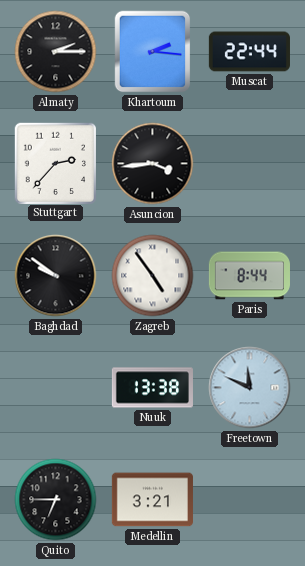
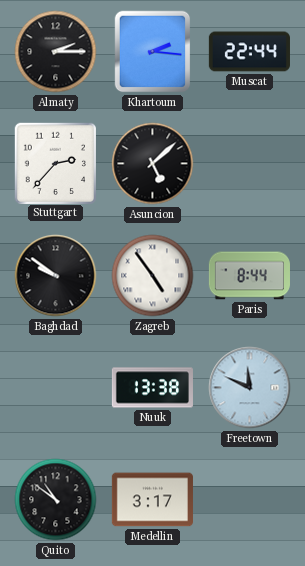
Asuncion: 3:44 -> 5:08 (153, 164)
Quito: 6:45 -> 10:51 (56, 500)
Medellin: 3:21 -> 3:17 (152, 500)
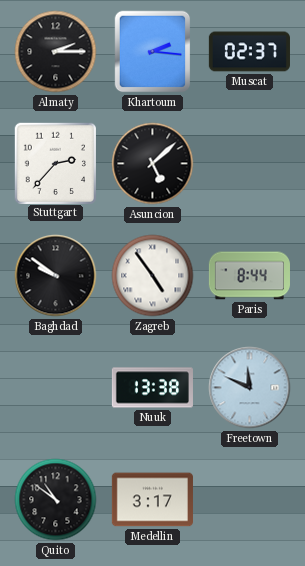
Muscat: 22:44 -> 02:37 (249, 52)
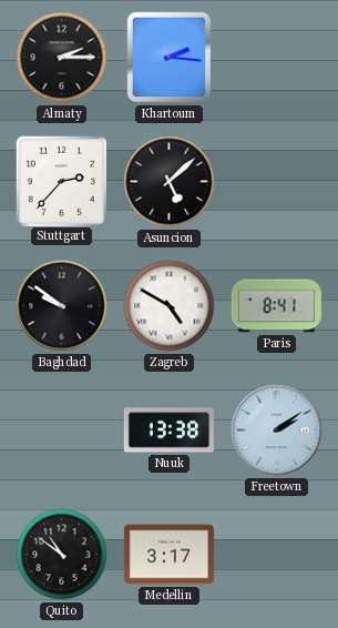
Muscat: 02:37 -> none (249, 52)
Zagreb: 4:54 -> 4:50 (170, 306)
Paris: 8:44 -> 8:41 (276, 306)
Freetown: 11:49 -> 2:09 (277, 431)
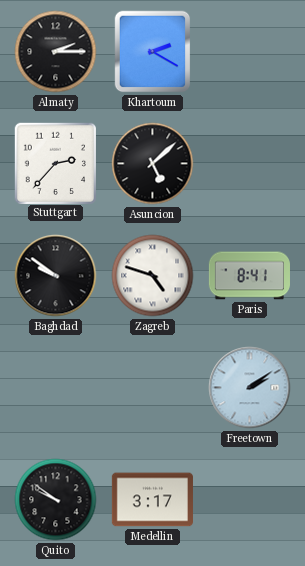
Khartoum: 2:16 -> 2:20 (153, 52)
Zagreb: 4:50 -> 4:48 (153, 276)
Nuuk: 13:38 -> none (168, 431)
Quito: 10:51 -> 9:51 (56, 500)
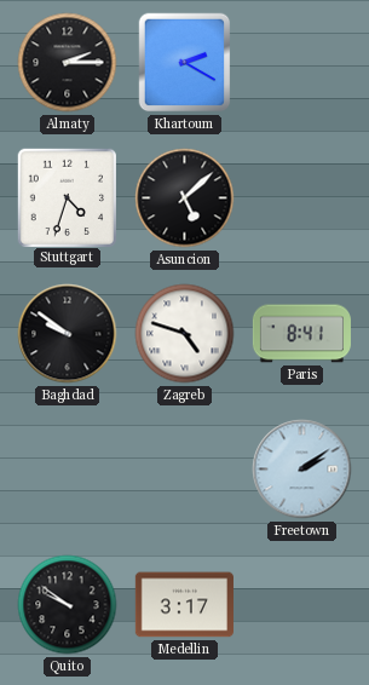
Stuttgart: 2:37 -> 4:33 (67, 197)
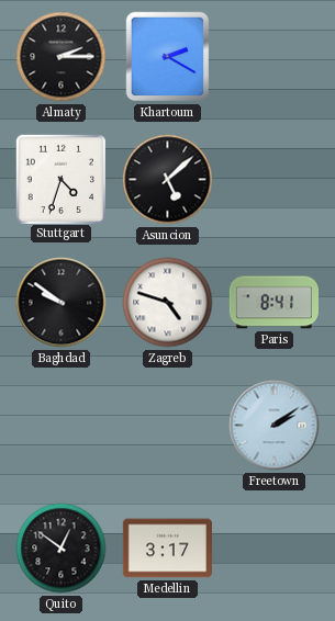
Quito: 9:51 -> 12:51 (62, 549)
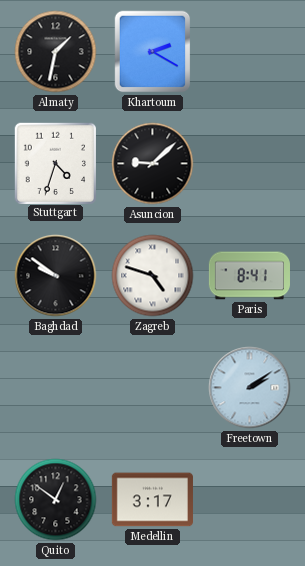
Almaty: 2:15 -> 1:32 (56, 52)
Asuncion: 5:08 -> 9:08 (153, 164)
